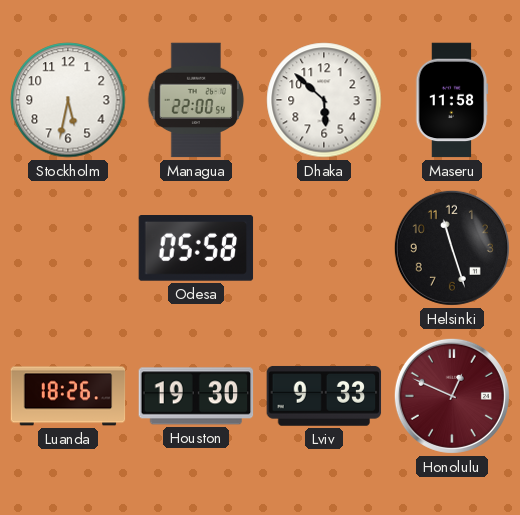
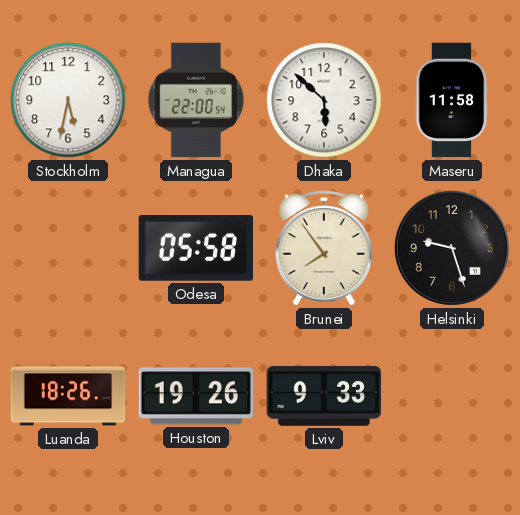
Brunei: none -> 7:54 (324, 248)
Helsinki: 11:27 -> 9:27 (452, 248)
Houston: 19:30 -> 19:26 (196, 396)
Honolulu: 12:49 -> none (452, 396)
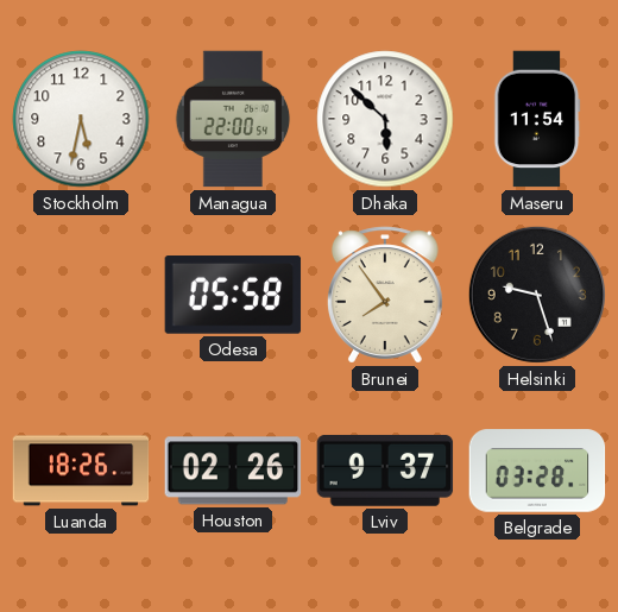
Maseru: 11:58 -> 11:54 (537, 119)
Houston: 19:26 -> 02:26 (233, 471)
Lviv: 9:33 -> 9:37 (385, 471)
Belgrade: none -> 03:28 (537, 471)
